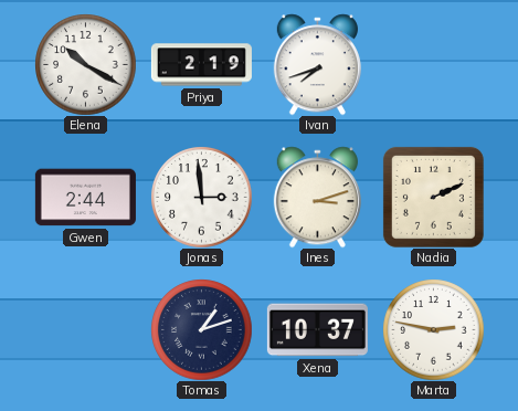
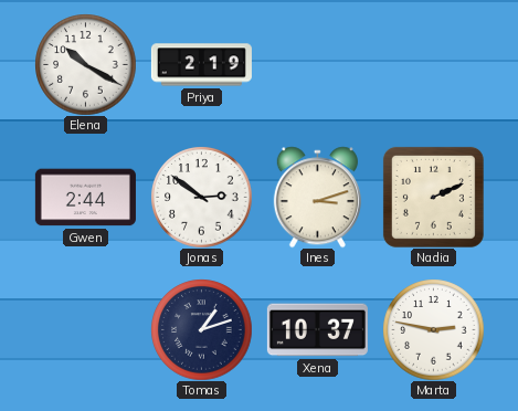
Ivan: 7:42 -> none (317, 64)
Jonas: 2:59 -> 2:51 (201, 197)
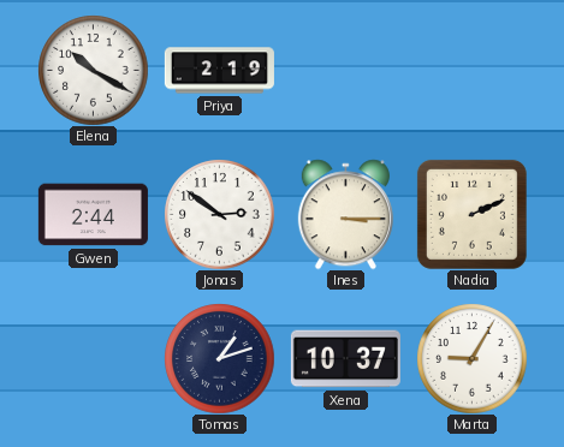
Ines: 3:12 -> 3:15 (345, 214)
Marta: 2:47 -> 9:05 (471, 358)
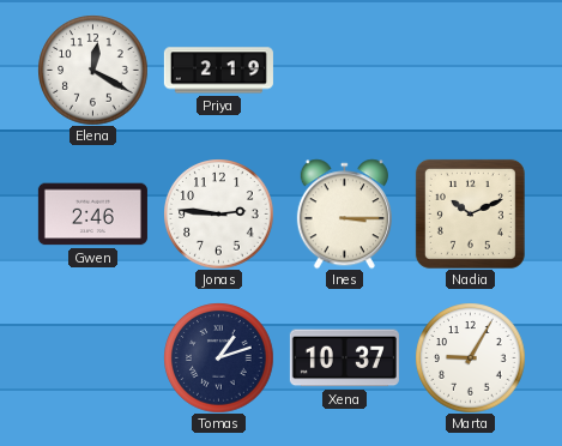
Elena: 10:20 -> 12:20 (92, 70)
Gwen: 2:44 -> 2:46 (92, 215)
Jonas: 2:51 -> 2:46 (218, 213)
Nadia: 2:11 -> 10:11 (470, 213)
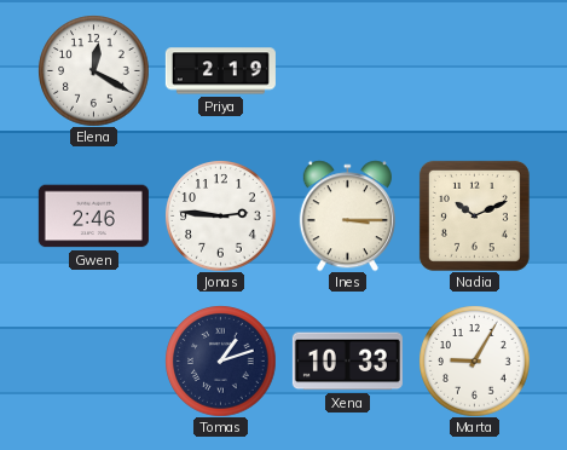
Xena: 10:37 -> 10:33 (347, 362)
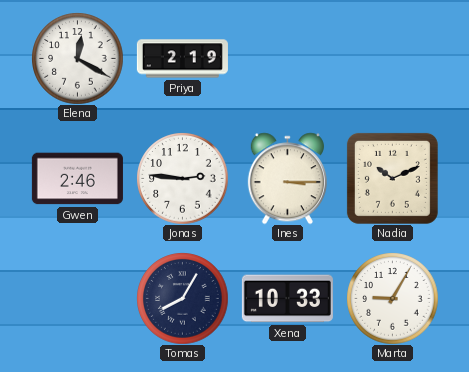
Tomas: 1:12 -> 8:05 (182, 298)
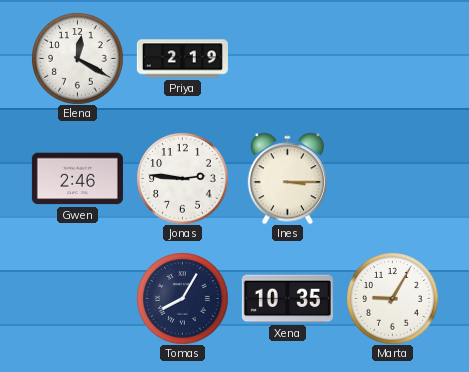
Nadia: 10:11 -> none (392, 178)
Xena: 10:33 -> 10:35 (287, 299)
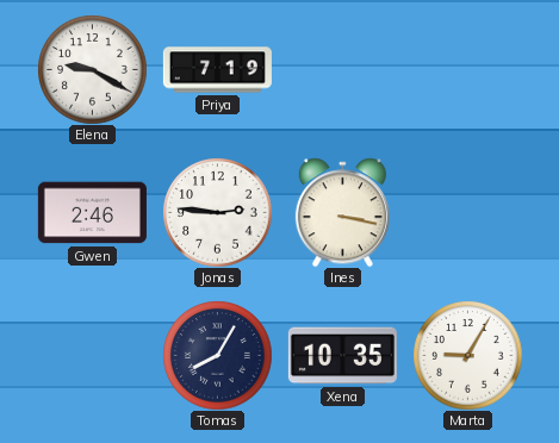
Elena: 12:20 -> 9:20 (92, 69)
Priya: 2:19 -> 7:19 (217, 70)
Ines: 3:15 -> 3:17 (342, 212)
